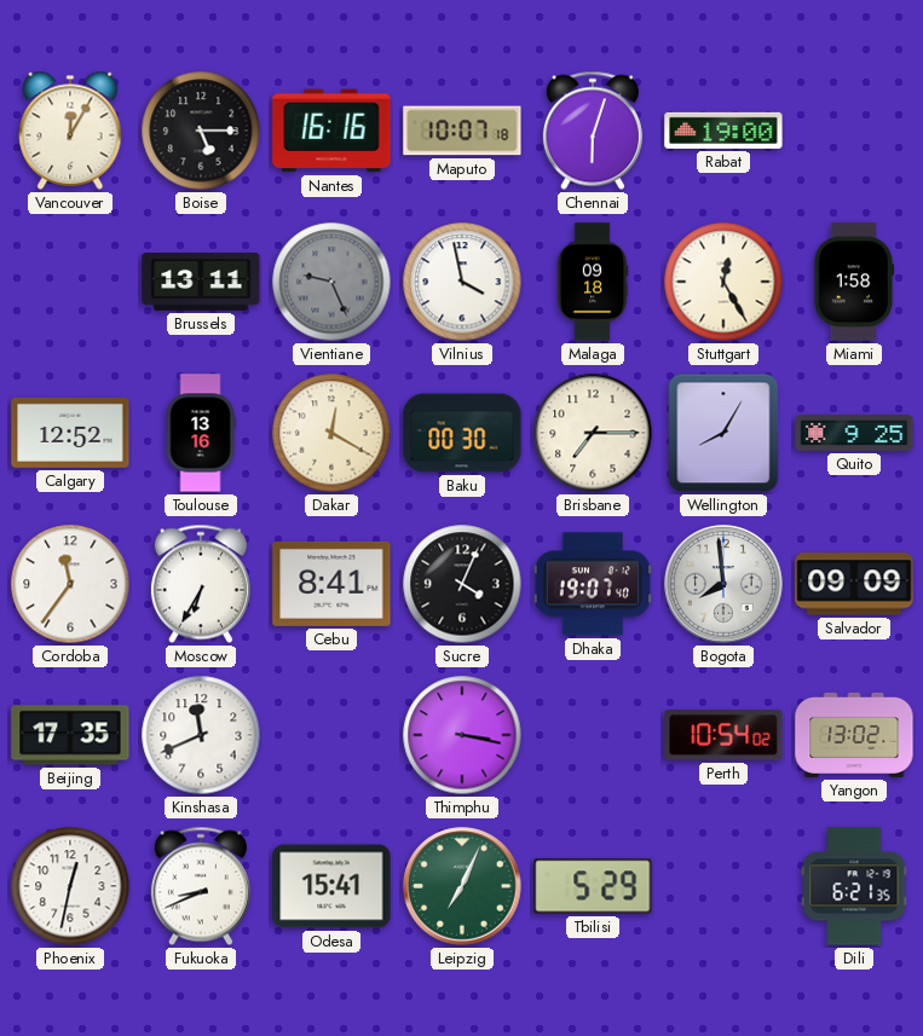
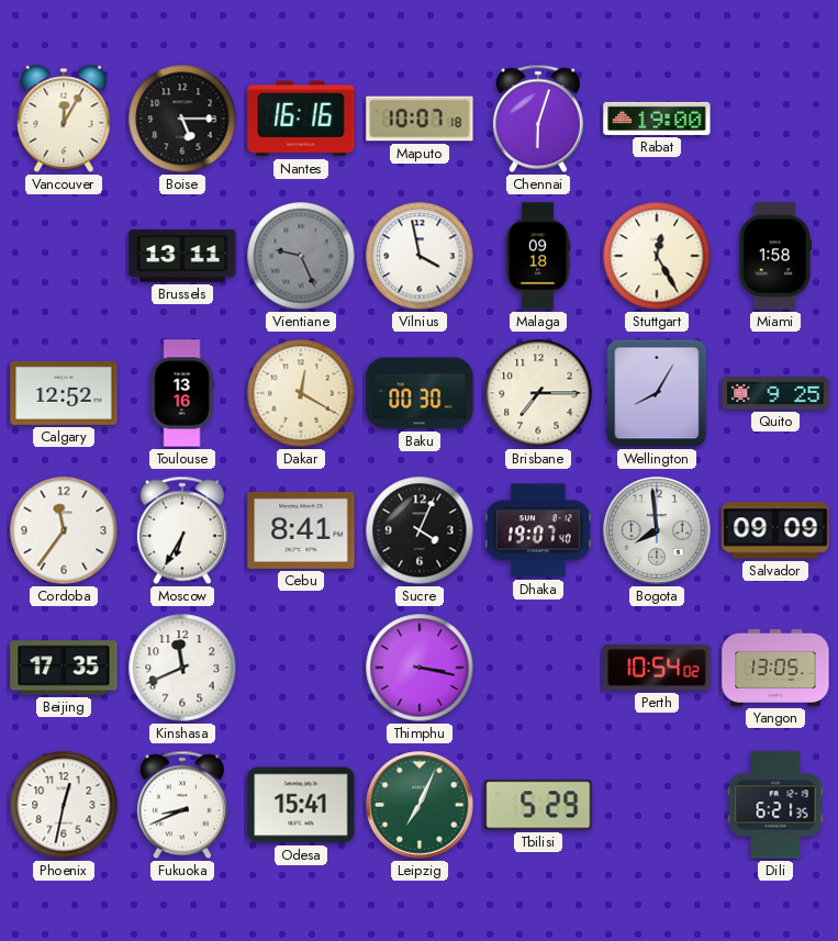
Yangon: 13:02 -> 13:05 (775, 668)
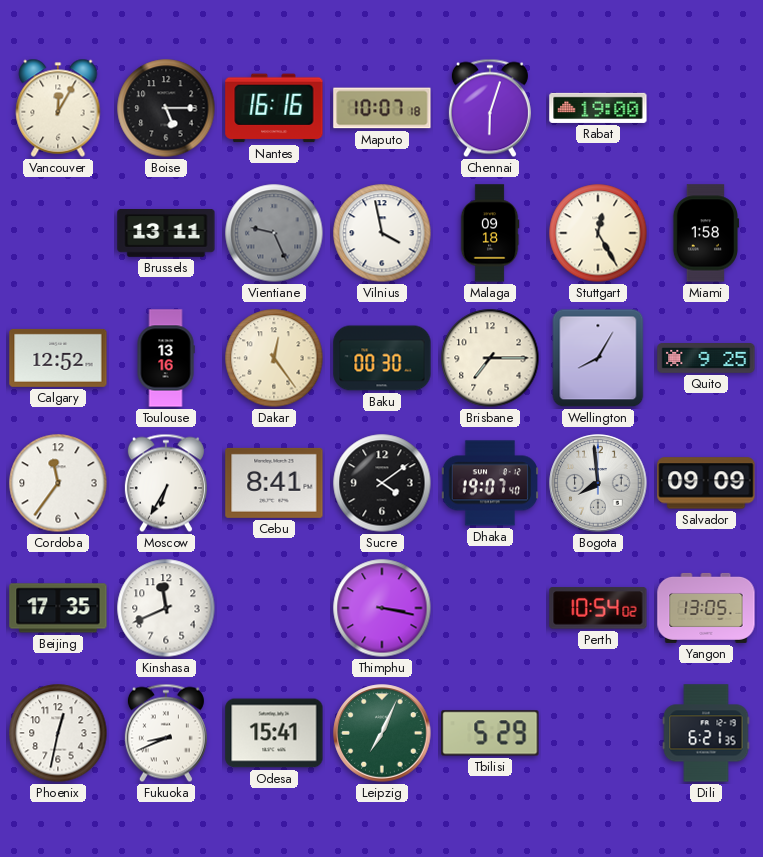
Dakar: 12:20 -> 12:24 (274, 358)
Sucre: 4:04 -> 4:09 (382, 483)
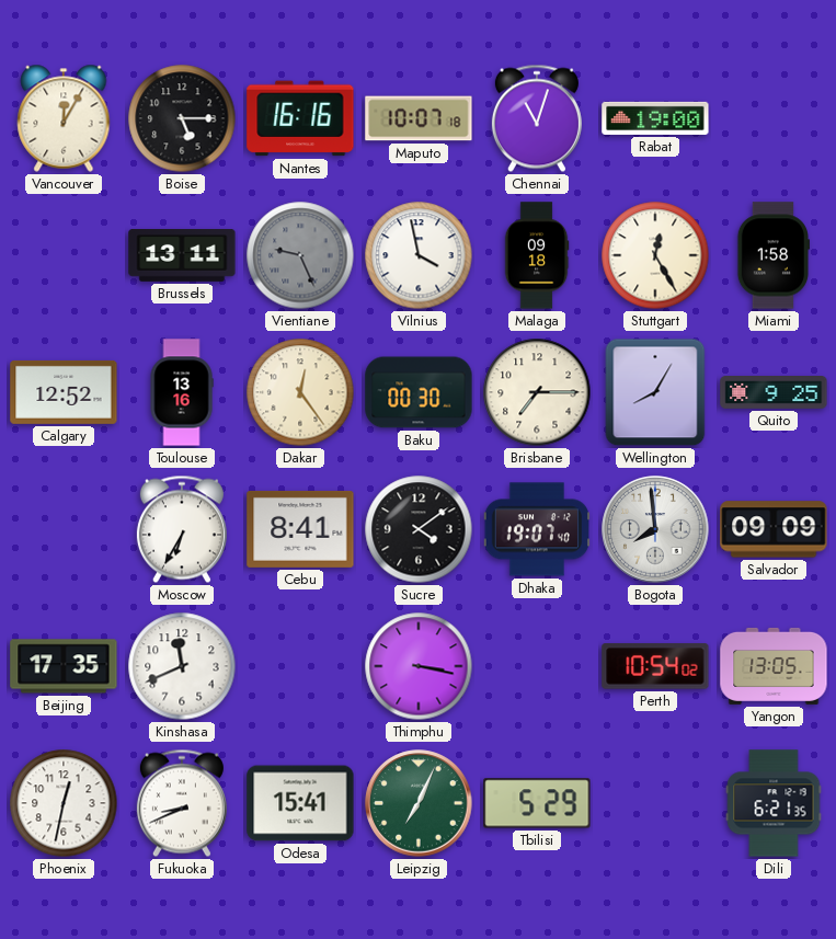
Chennai: 6:03 -> 11:03 (537, 118)
Cordoba: 11:36 -> none (58, 483)
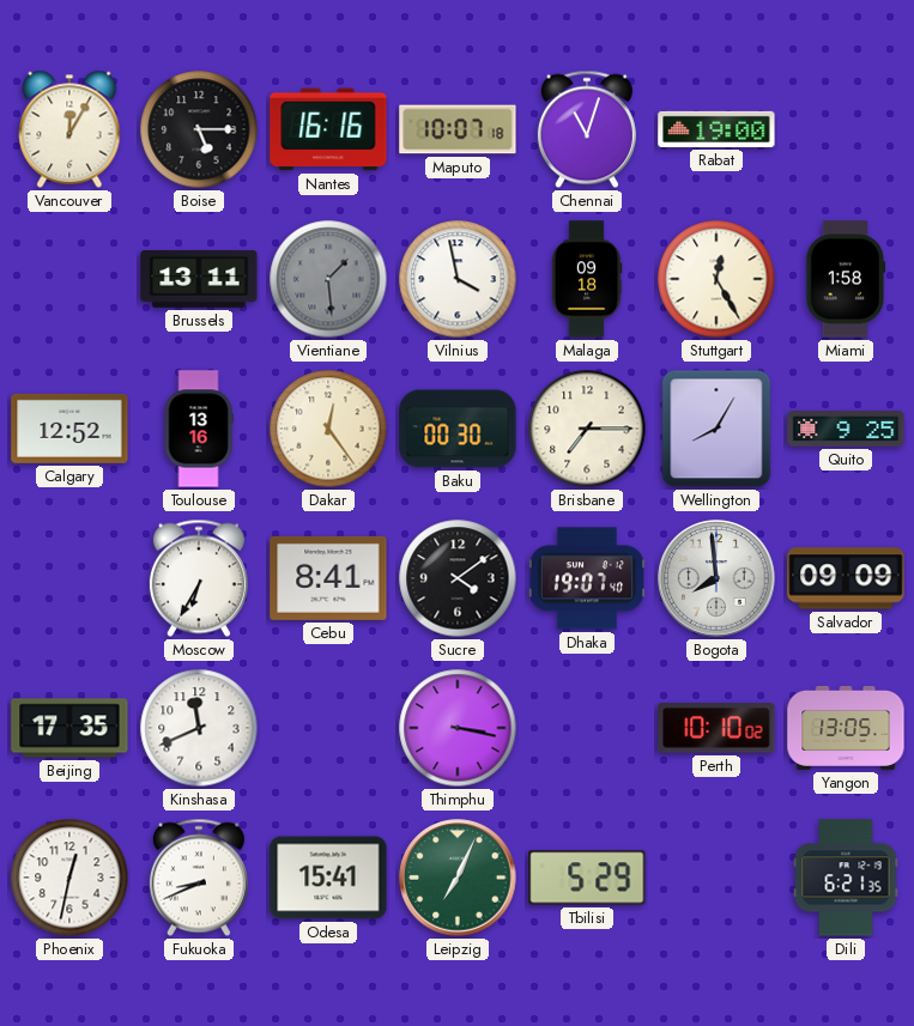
Vientiane: 9:26 -> 1:29 (328, 279)
Perth: 10:54 -> 10:10 (716, 728)
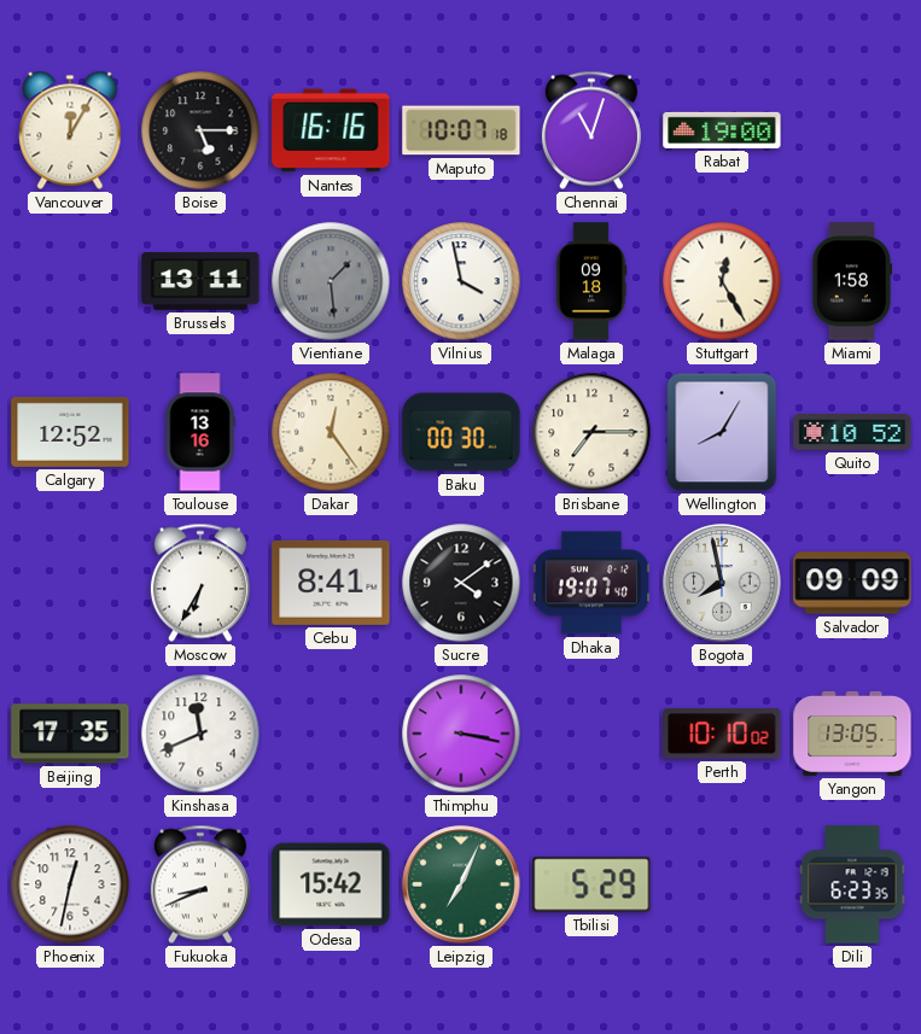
Quito: 9:25 -> 10:52 (852, 433)
Bogota: 7:59 -> 7:58 (722, 583)
Odesa: 15:41 -> 15:42 (331, 884)
Dili: 6:21 -> 6:23 (852, 884)
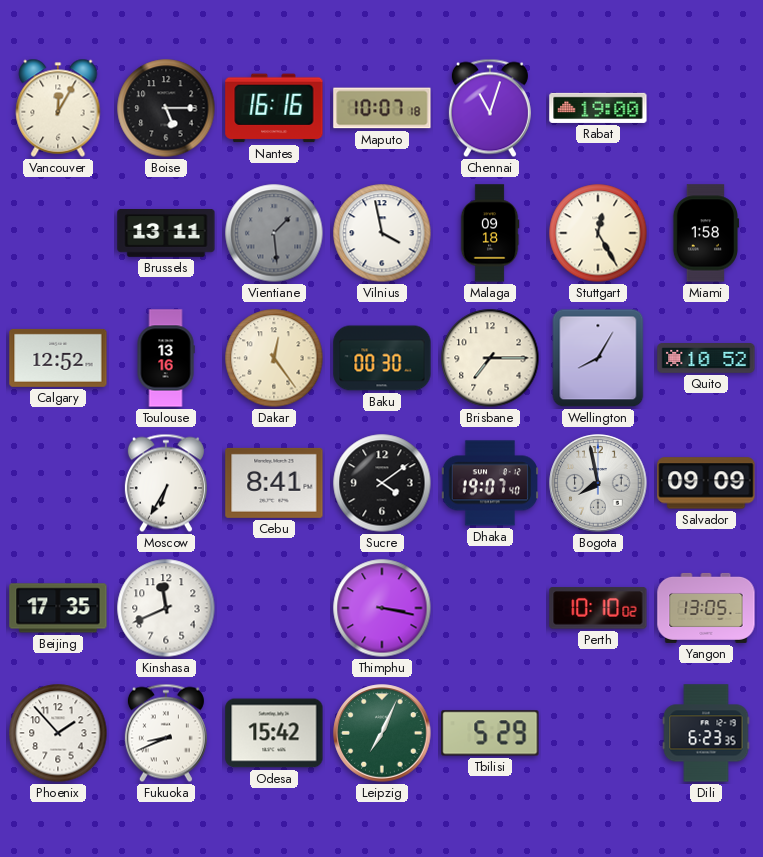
Phoenix: 12:32 -> 1:53 (58, 733)
